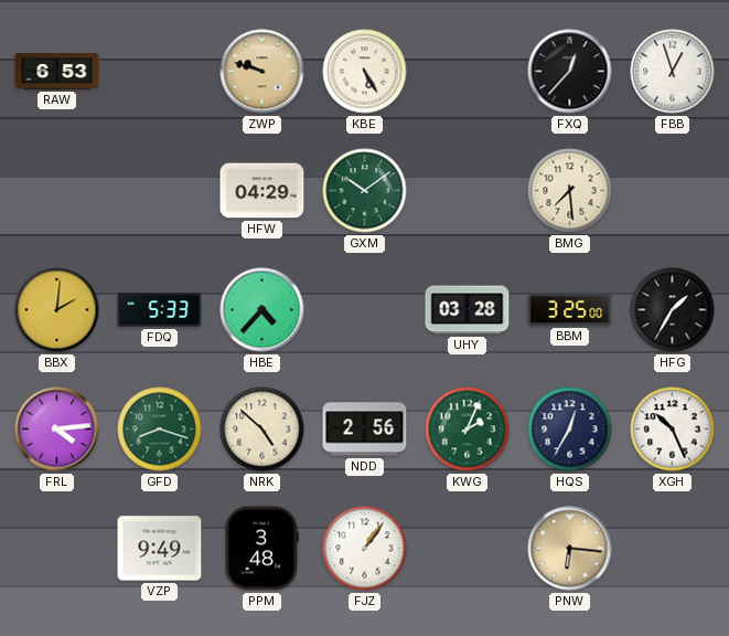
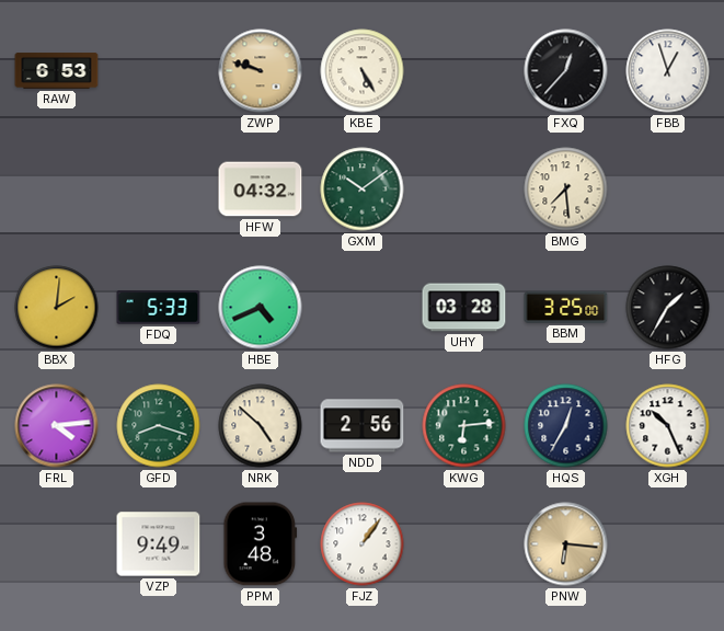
HFW: 04:29 -> 04:32 (261, 190)
HBE: 4:37 -> 4:41 (261, 308)
KWG: 2:04 -> 6:14 (464, 426)
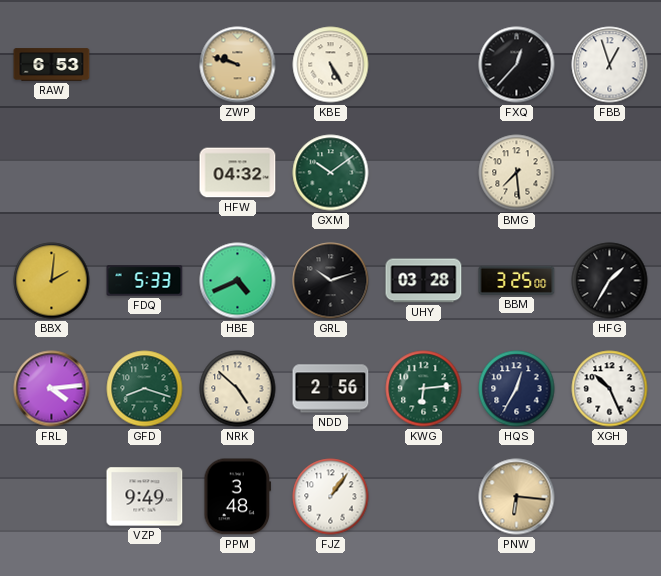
GRL: none -> 10:12 (331, 281)
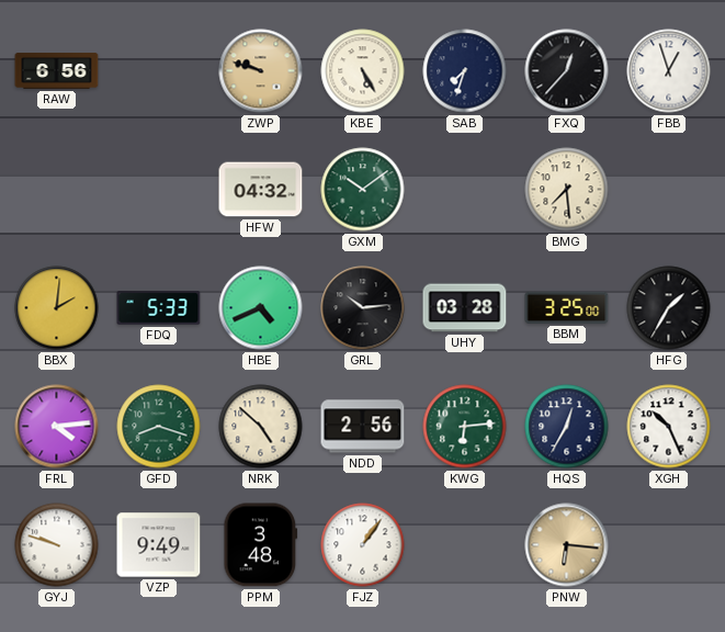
RAW: 6:53 -> 6:56 (57, 71)
SAB: none -> 7:33 (465, 71)
GRL: 10:12 -> 10:14 (363, 308)
GYJ: none -> 9:48 (57, 545)
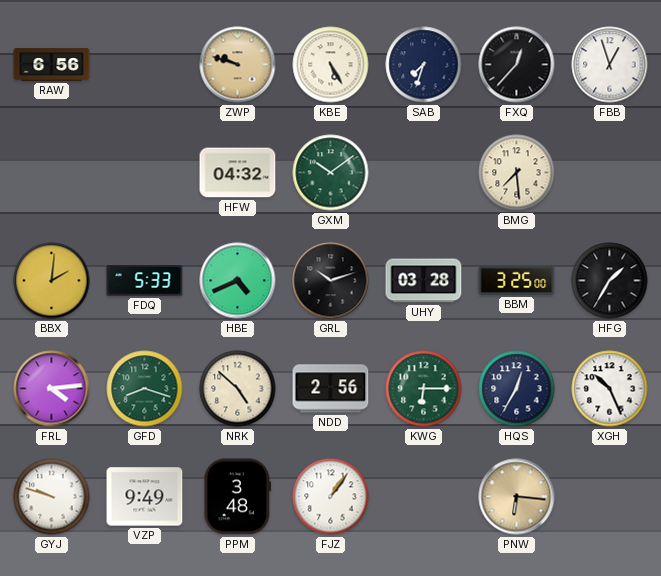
GRL: 10:14 -> 10:12 (331, 281)
KWG: 6:14 -> 6:15 (424, 389)
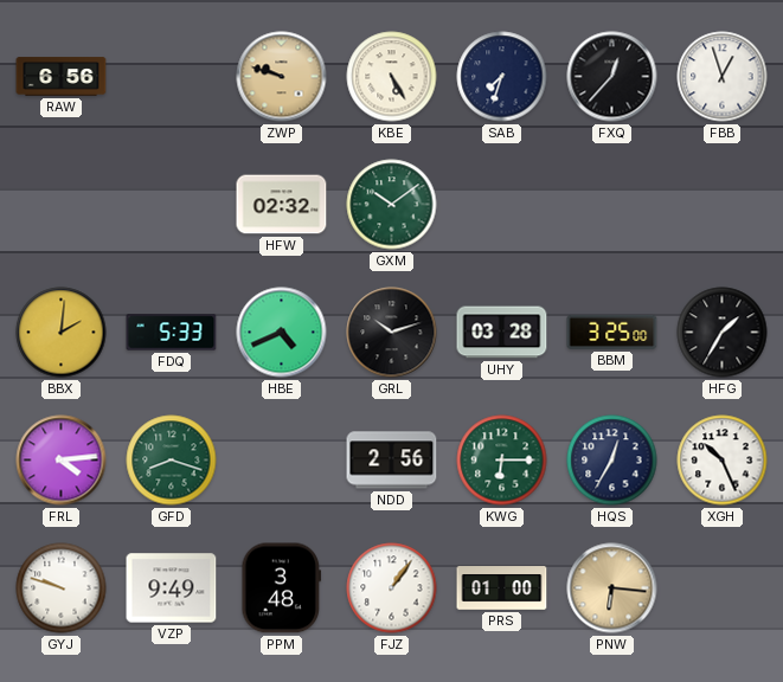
HFW: 04:32 -> 02:32 (282, 205)
BMG: 7:29 -> none (517, 173)
NRK: 4:52 -> none (238, 389)
PRS: none -> 01:00 (502, 588)
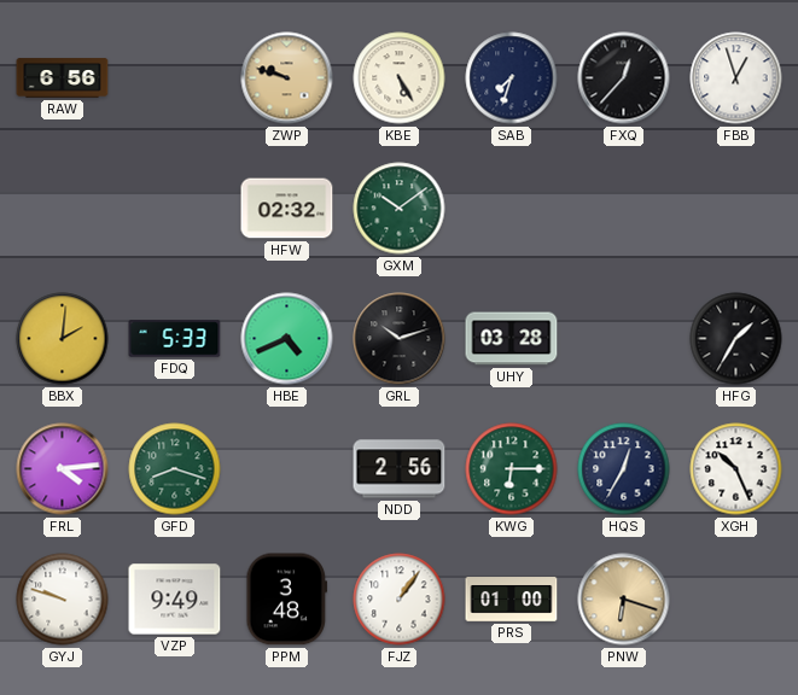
BBM: 3:25 -> none (612, 332)
PNW: 6:16 -> 6:18 (624, 600)
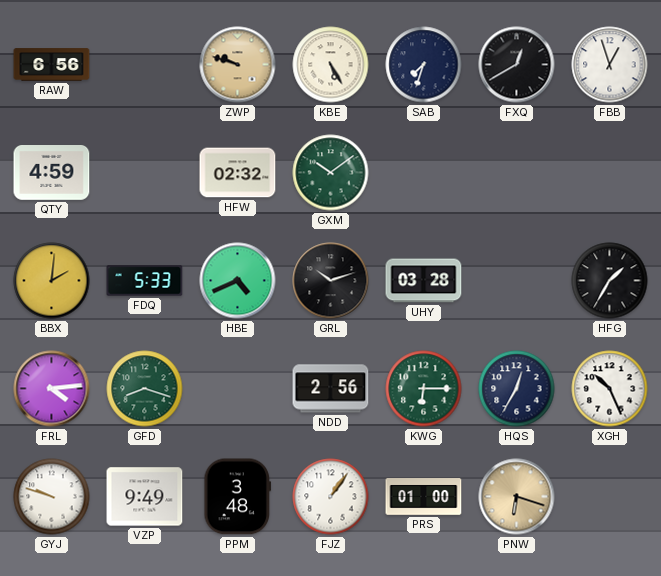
FXQ: 12:37 -> 12:40 (517, 65)
QTY: none -> 4:59 (52, 173)
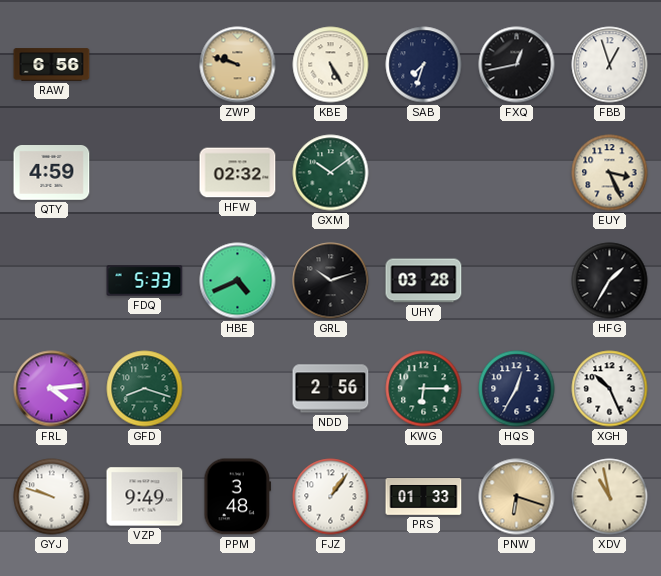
FXQ: 12:40 -> 12:43 (517, 65)
EUY: none -> 3:26 (610, 173)
BBX: 2:01 -> none (52, 281)
PRS: 01:00 -> 01:33 (424, 497)
XDV: none -> 10:58 (610, 497)
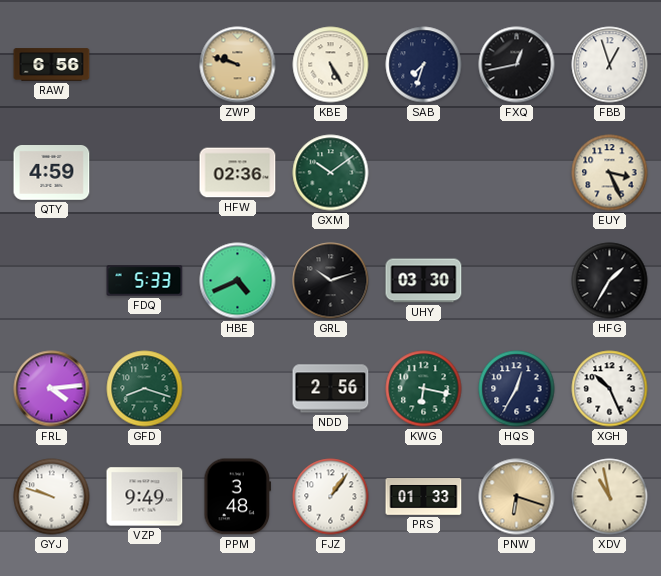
HFW: 02:32 -> 02:36 (238, 173)
UHY: 03:28 -> 03:30 (424, 281)
KWG: 6:15 -> 6:17 (424, 389)
